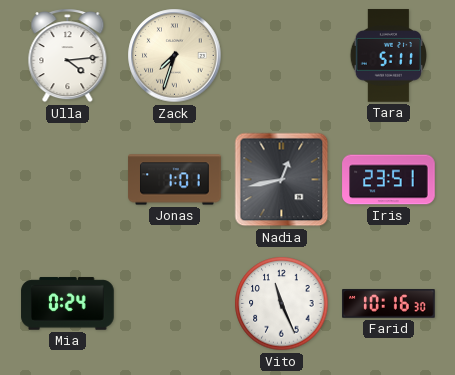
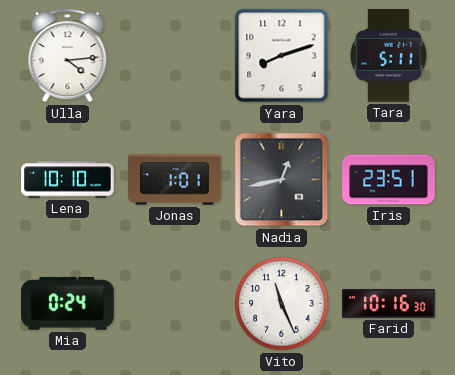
Zack: 7:33 -> none (175, 56)
Yara: none -> 8:12 (282, 56)
Lena: none -> 10:10 (68, 180)
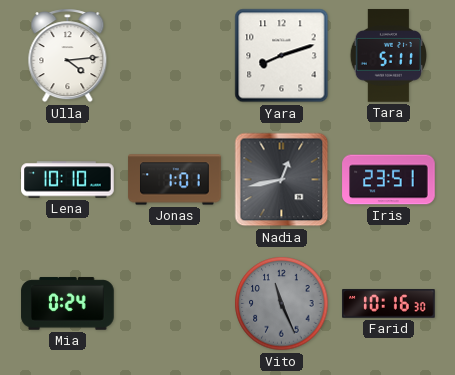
Vito dial: white -> grey (282, 304)
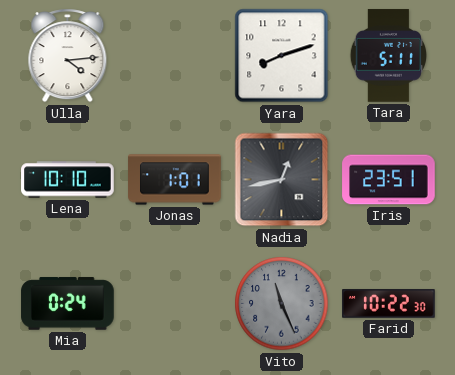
Farid: 10:16 -> 10:22 (389, 304)
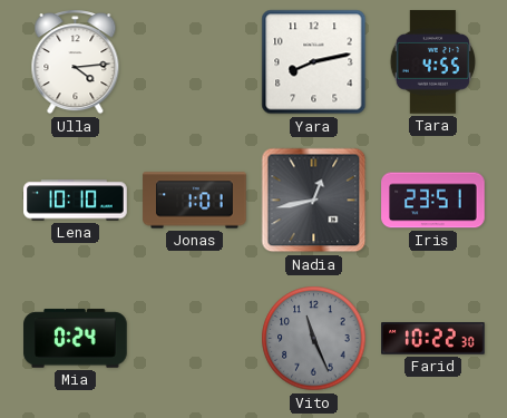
Yara: 8:12 -> 8:13 (314, 62)
Tara: 5:11 -> 4:55 (432, 62)
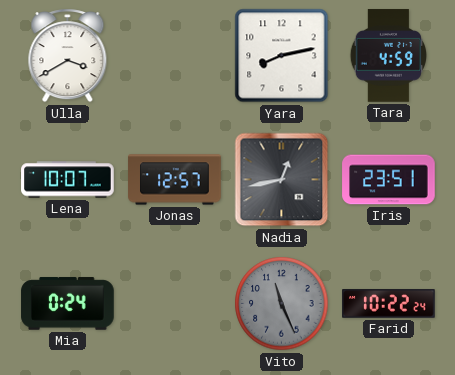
Ulla: 4:14 -> 3:40 (68, 56)
Tara: 4:55 -> 4:59 (388, 56)
Lena: 10:10 -> 10:07 (68, 180)
Jonas: 1:01 -> 12:57 (175, 180)
Farid: 10:22:30 -> 10:22:24 (389, 304)
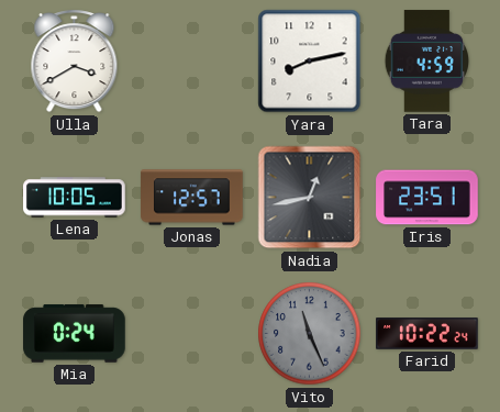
Lena: 10:07 -> 10:05 (75, 198)
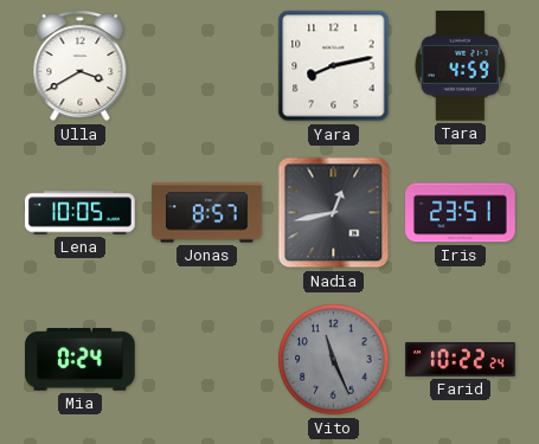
Jonas: 12:57 -> 8:57 (207, 213)
